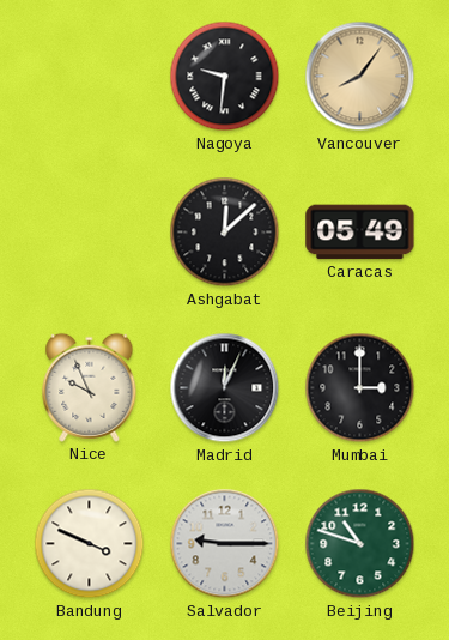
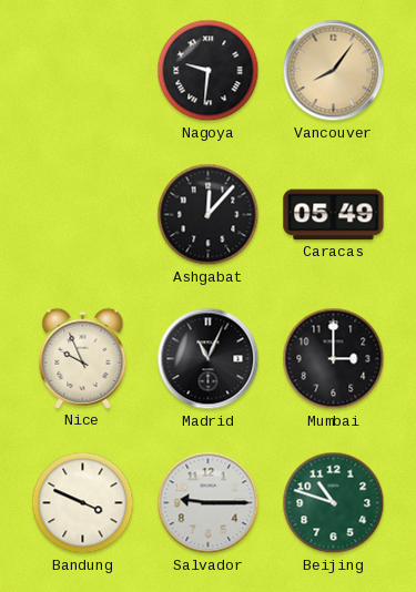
Ashgabat: 12:08 -> 12:07 (209, 215)
Madrid: 12:04 -> 11:04 (209, 359)
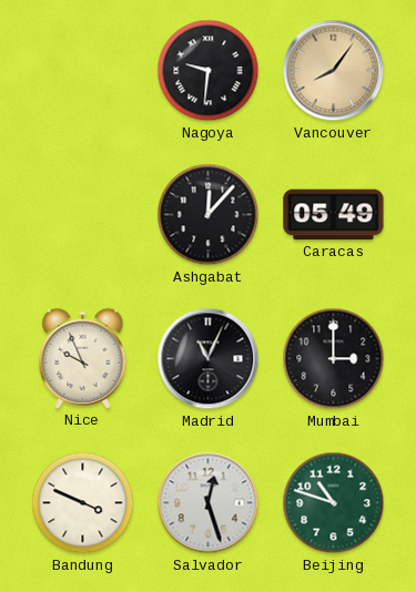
Salvador: 9:15 -> 12:27 (209, 503)
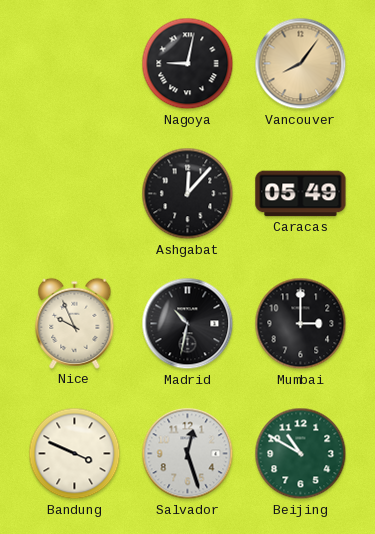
Nagoya: 9:31 -> 9:02 (188, 64)
Madrid: 11:04 -> 10:32 (188, 324)
Beijing: 10:48 -> 10:50 (301, 454)
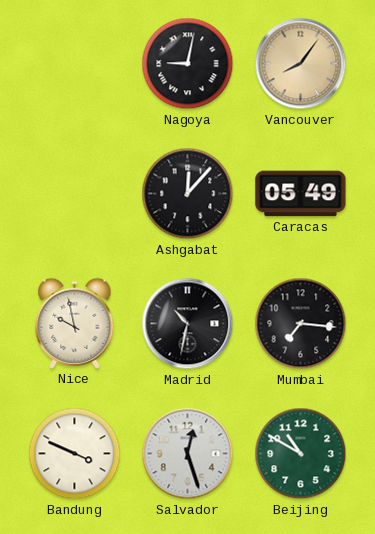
Nice: 9:56 -> 9:58 (75, 323)
Mumbai: 3:00 -> 7:16 (301, 324)
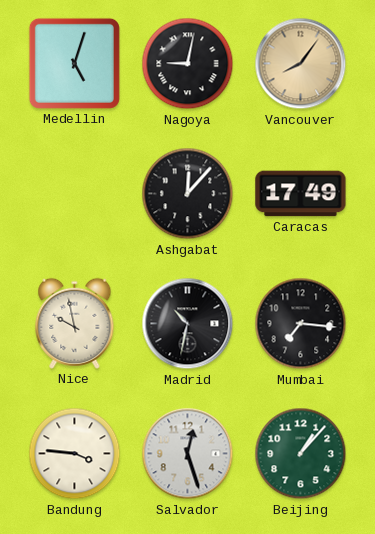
Medellin: none -> 5:03 (74, 63)
Caracas: 05:49 -> 17:49 (301, 194)
Bandung: 3:49 -> 3:46 (75, 454)
Beijing: 10:50 -> 1:07 (301, 454)
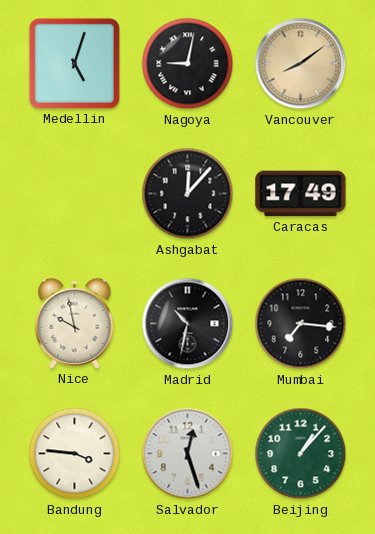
Vancouver: 8:06 -> 8:09 (301, 64)
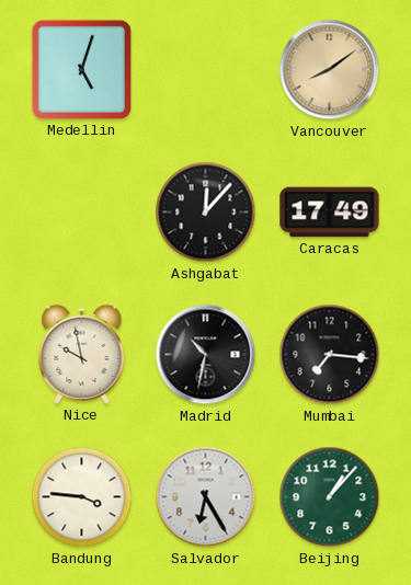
Nagoya: 9:02 -> none (188, 64)
Salvador: 12:27 -> 6:25 (206, 497)
